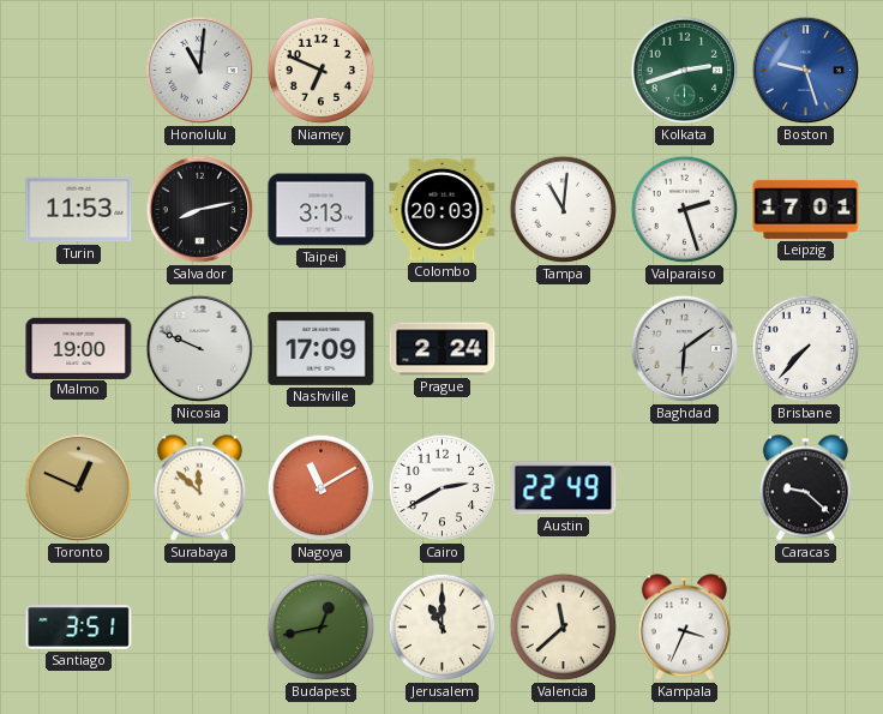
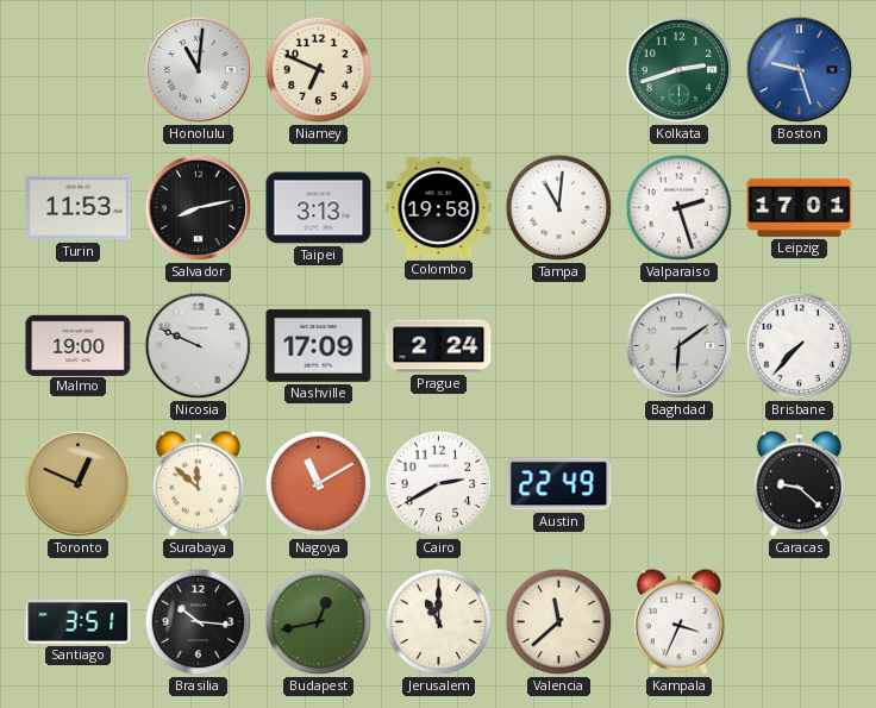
Colombo: 20:03 -> 19:58 (439, 207)
Brasilia: none -> 10:16 (199, 622)
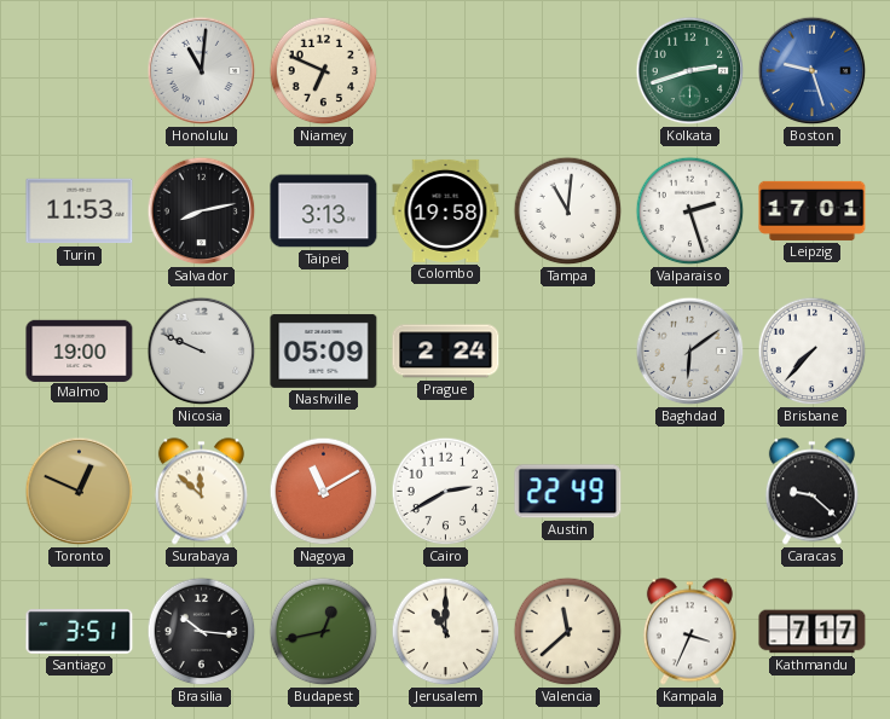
Nashville: 17:09 -> 05:09 (324, 350)
Kathmandu: none -> 7:17 (813, 632)
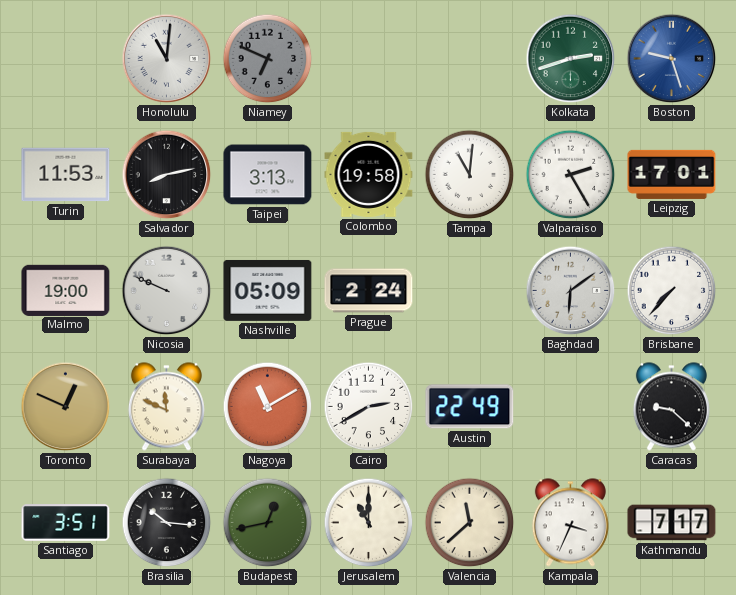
Niamey dial: cream -> grey (268, 59)
Valparaiso: 2:27 -> 2:25 (571, 175)
Surabaya: 11:52 -> 11:49 (166, 407)
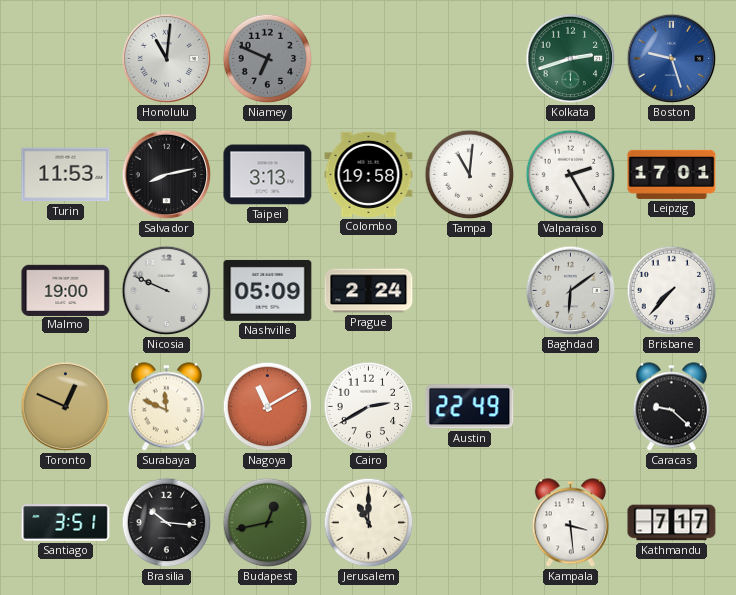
Valencia: 11:38 -> none (470, 523)
Kampala: 3:34 -> 3:29 (570, 523)
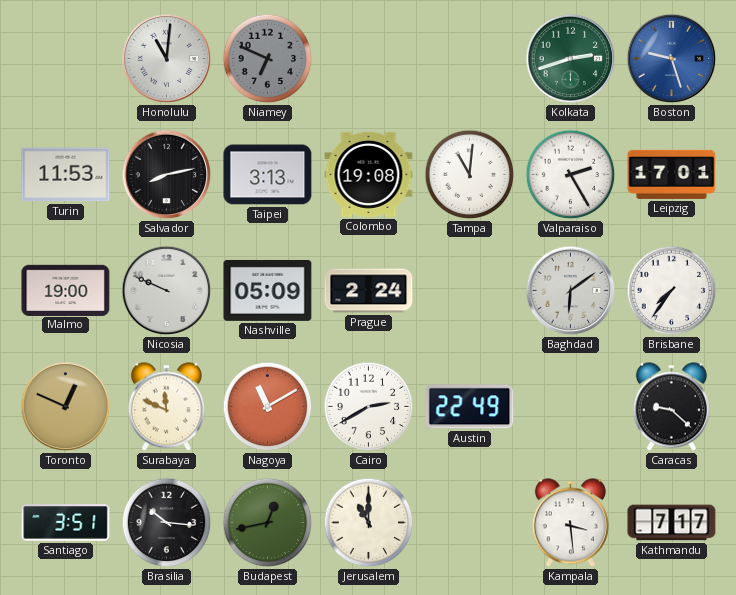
Colombo: 19:58 -> 19:08 (369, 174)
Brisbane: 7:37 -> 7:36 (672, 291)
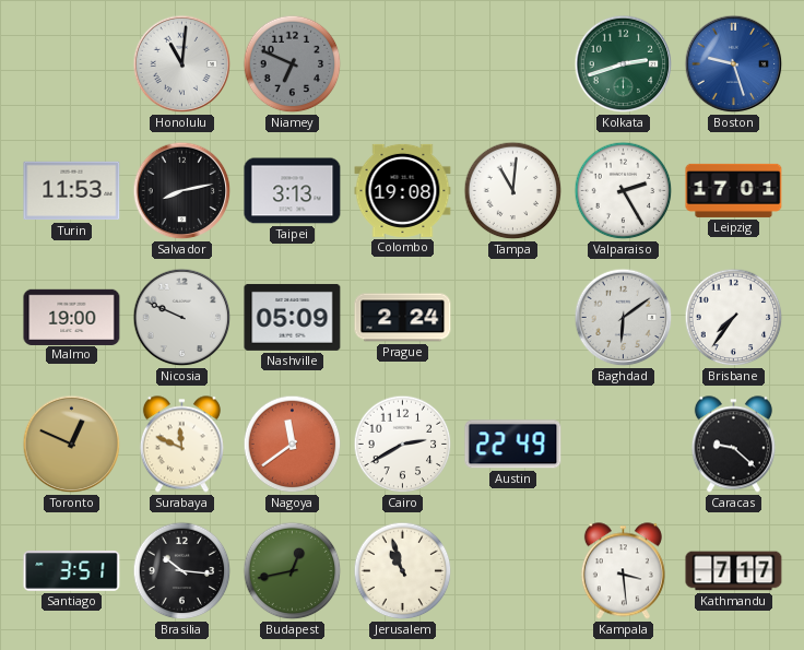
Nagoya: 11:10 -> 11:39 (293, 445)
Jerusalem: 11:00 -> 10:57 (403, 571)
